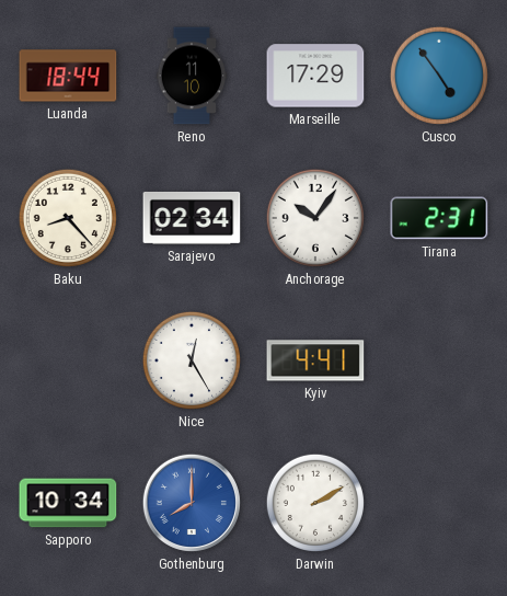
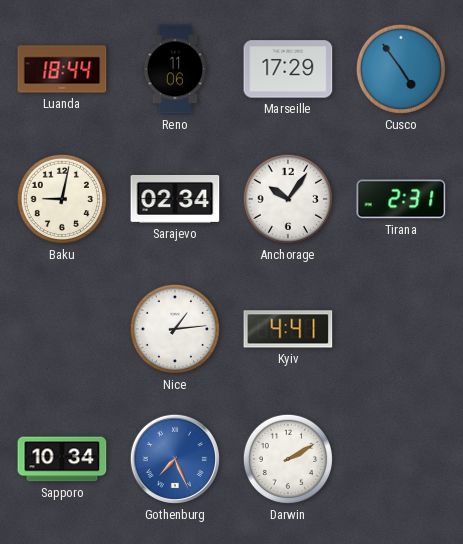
Reno: 11:10 -> 11:06 (175, 69)
Baku: 8:23 -> 9:02 (62, 199)
Nice: 12:25 -> 1:14 (175, 329)
Gothenburg: 8:00 -> 7:26 (175, 459)
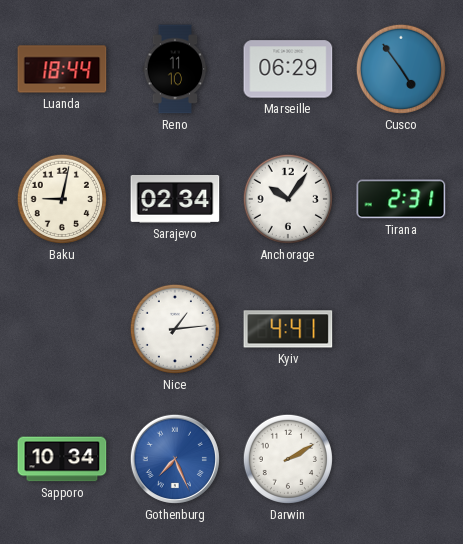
Reno: 11:06 -> 11:10 (175, 69)
Marseille: 17:29 -> 06:29 (288, 69)
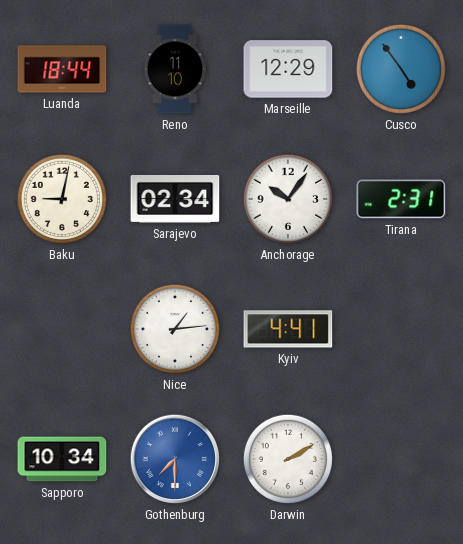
Marseille: 06:29 -> 12:29 (288, 69)
Gothenburg: 7:26 -> 7:30 (175, 459)
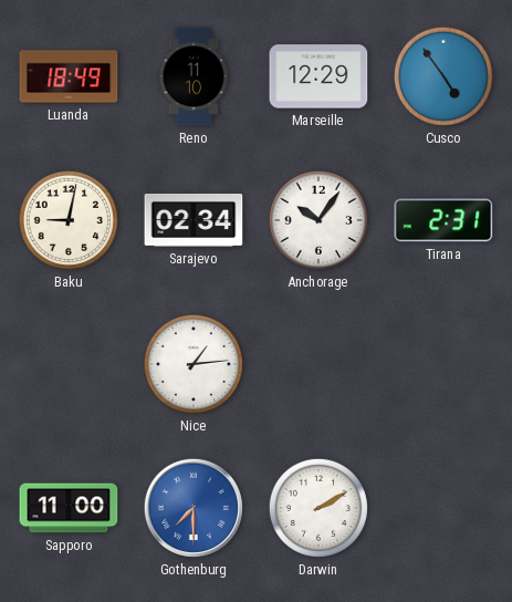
Luanda: 18:44 -> 18:49 (69, 76)
Kyiv: 4:41 -> none (288, 329)
Sapporo: 10:34 -> 11:00 (69, 508)
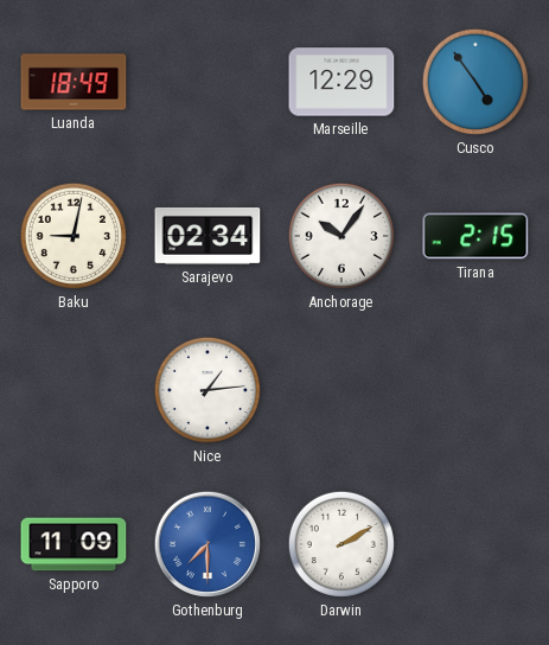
Reno: 11:10 -> none (194, 76)
Tirana: 2:31 -> 2:15 (475, 236)
Sapporo: 11:00 -> 11:09 (74, 544)
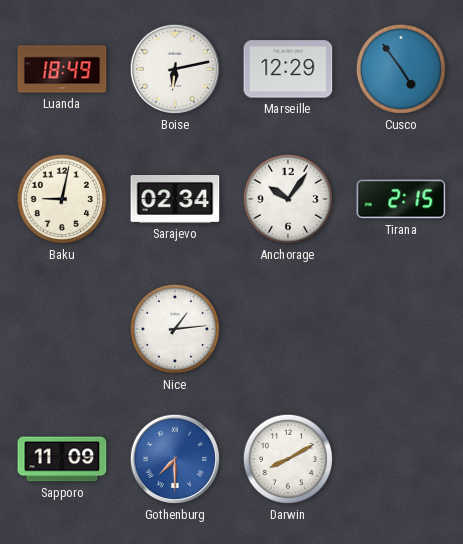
Boise: none -> 6:13 (175, 69)
Darwin: 2:10 -> 8:10 (288, 459)
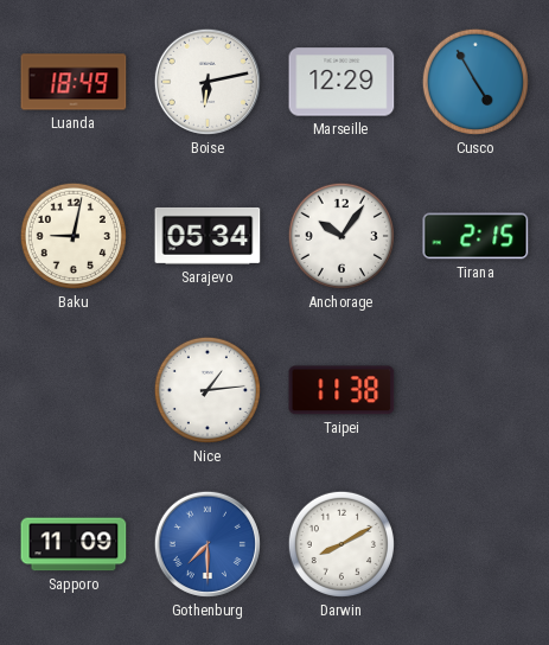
Cusco: 4:54 -> 4:55 (475, 82)
Sarajevo: 02:34 -> 05:34 (208, 236)
Taipei: none -> 11:38 (341, 390)
